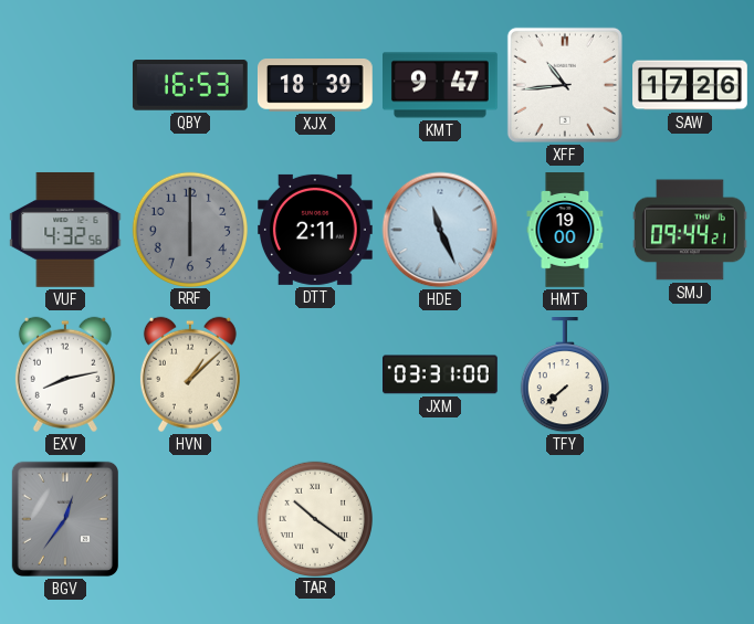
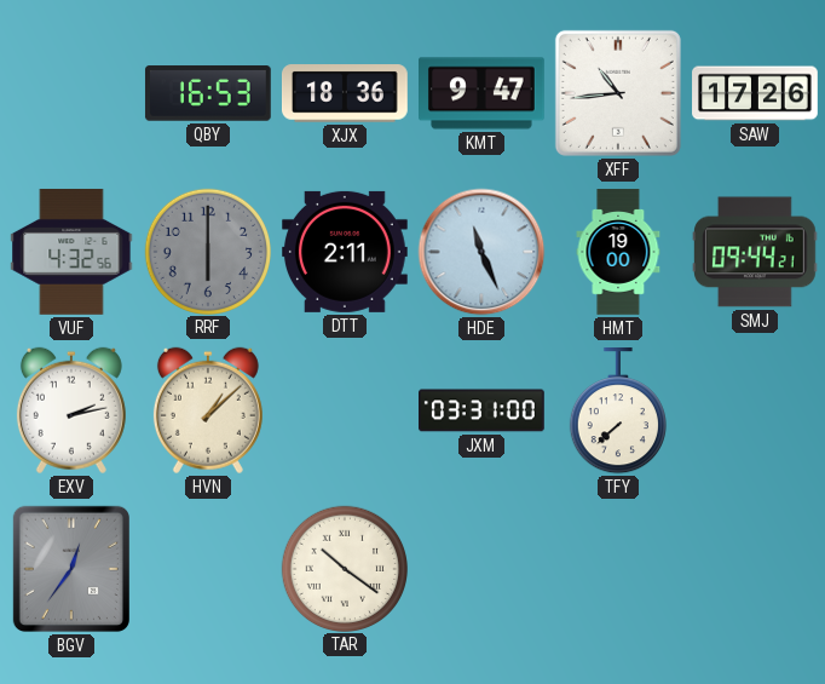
XJX: 18:39 -> 18:36 (345, 93)
EXV: 8:13 -> 2:13 (71, 410)
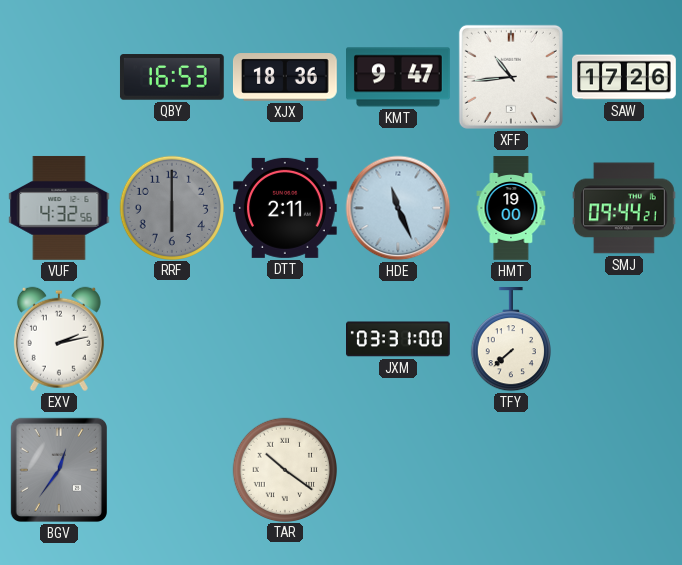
HVN: 1:08 -> none (208, 410)
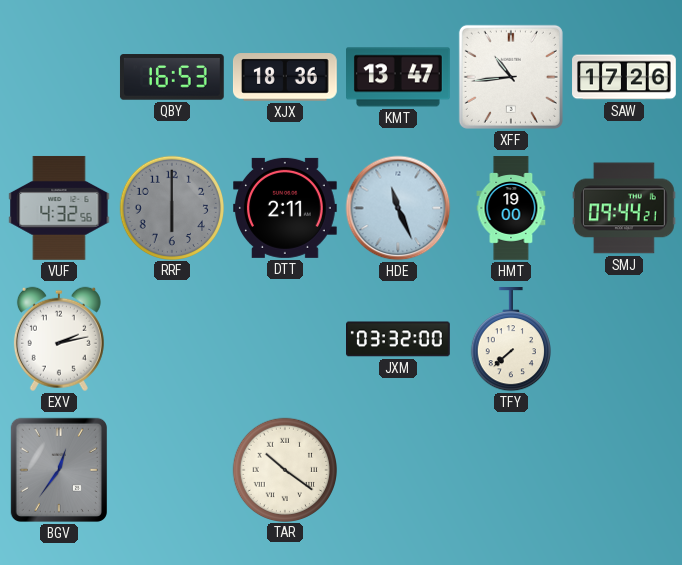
KMT: 9:47 -> 13:47 (399, 77)
JXM: 03:31 -> 03:32 (399, 339)
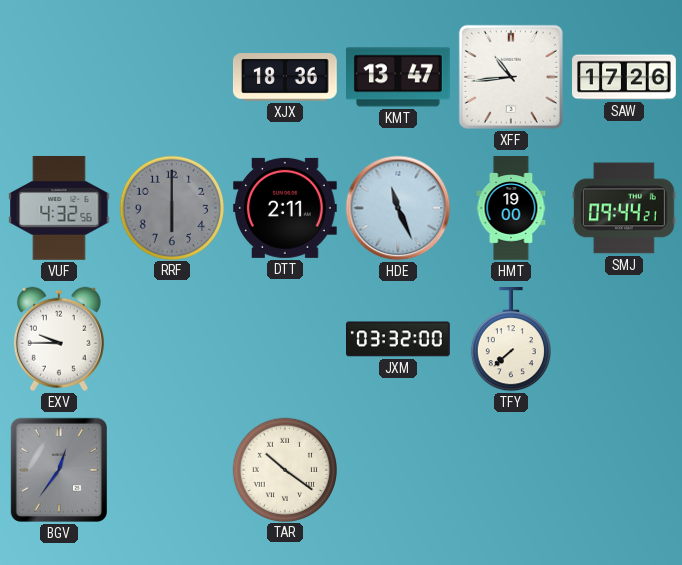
QBY: 16:53 -> none (172, 77)
EXV: 2:13 -> 9:45 (59, 339)
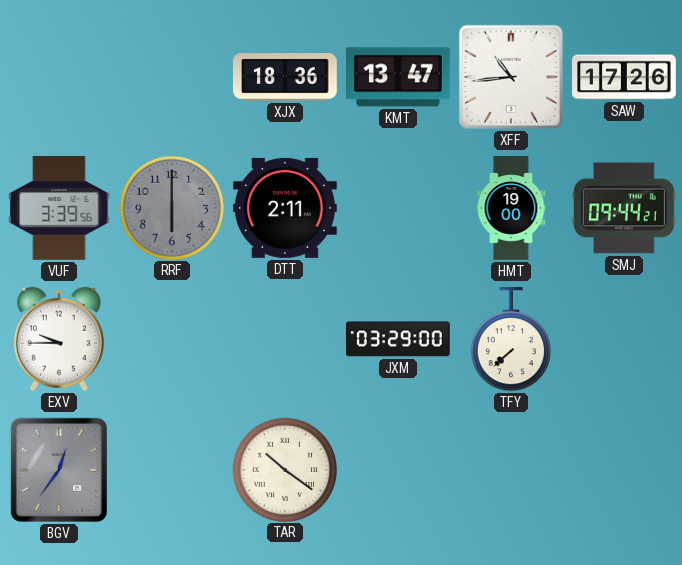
VUF: 4:32 -> 3:39 (59, 208)
HDE: 11:26 -> none (398, 208)
JXM: 03:32 -> 03:29 (399, 339)
